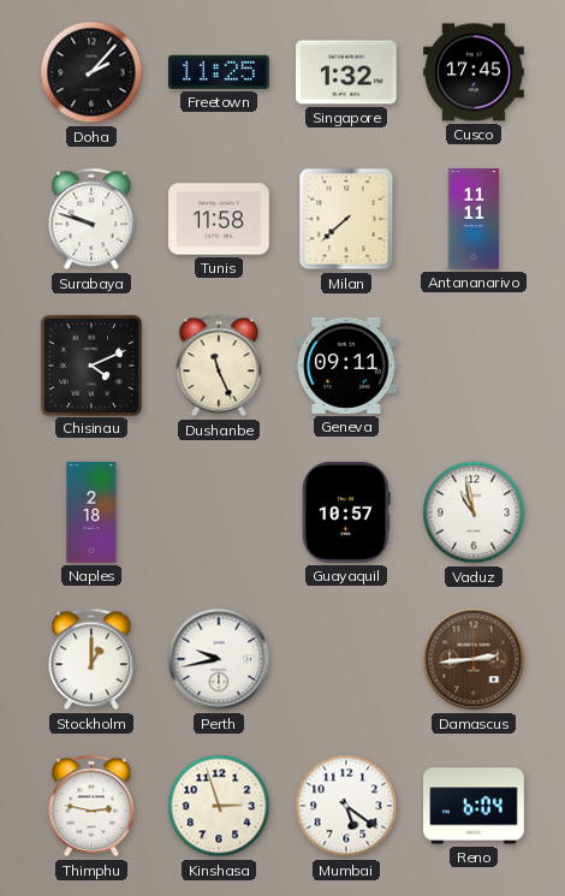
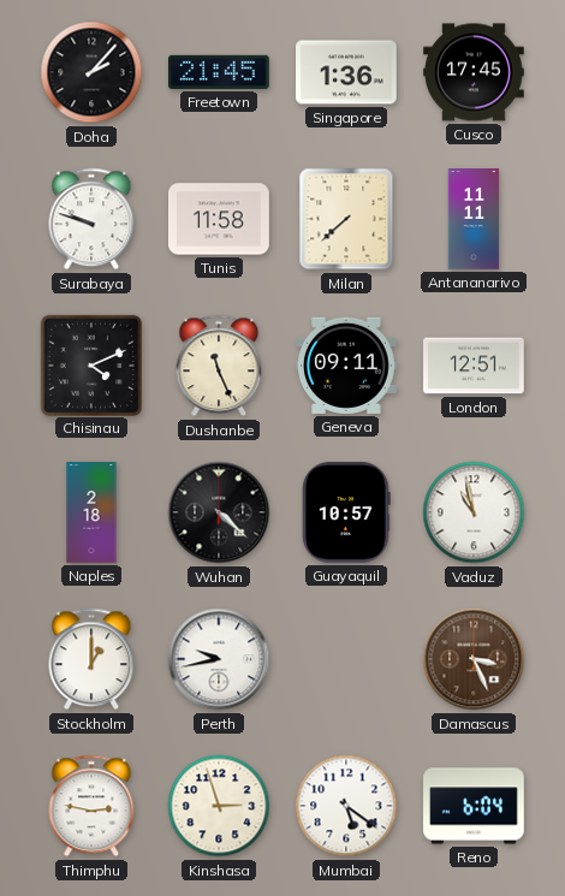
Freetown: 11:25 -> 21:45 (220, 72)
Singapore: 1:32 -> 1:36 (346, 72)
London: none -> 12:51 (474, 366)
Wuhan: none -> 4:22 (219, 512)
Damascus: 2:44 -> 3:26 (474, 659)
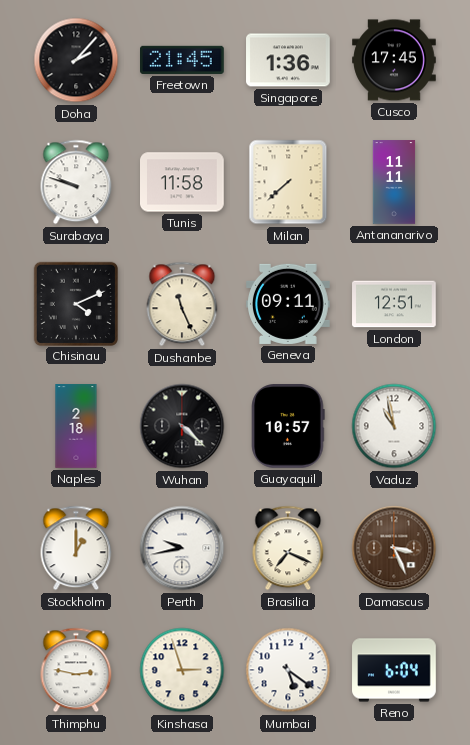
Brasilia: none -> 7:19 (288, 548)
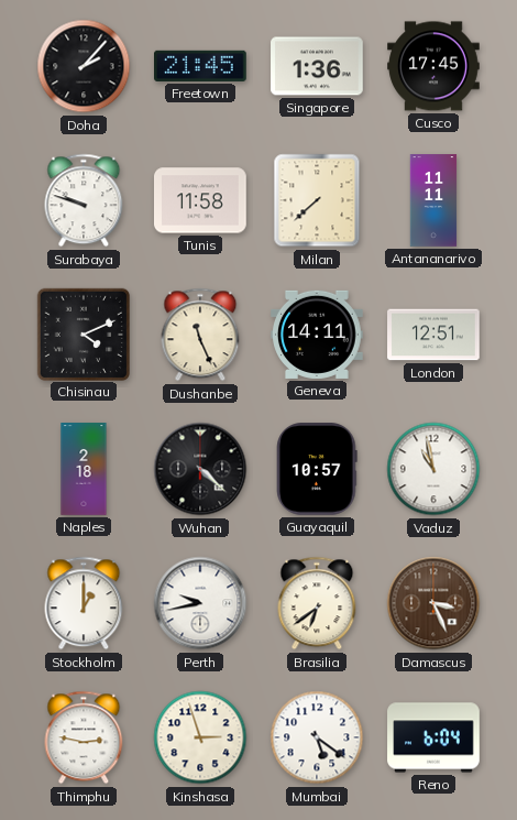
Geneva: 09:11 -> 14:11 (318, 335)
Brasilia: 7:19 -> 6:39 (317, 603)
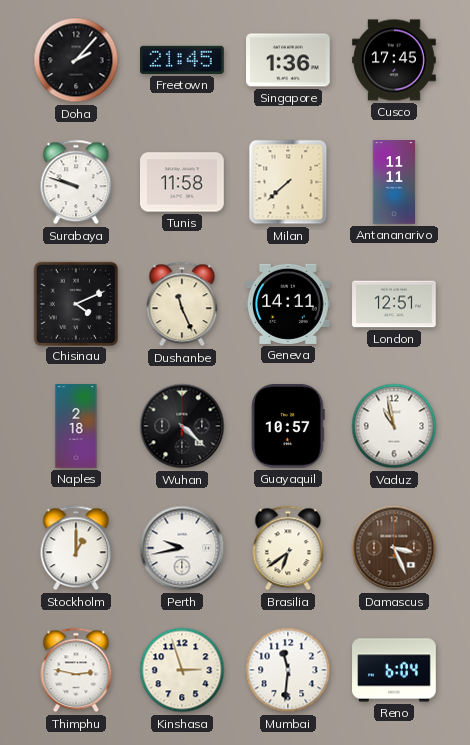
Mumbai: 5:21 -> 11:31 (288, 670)
